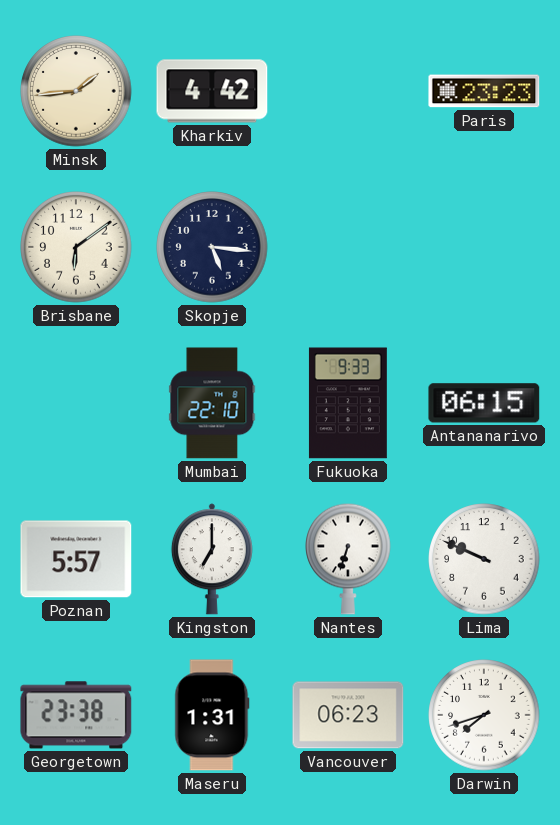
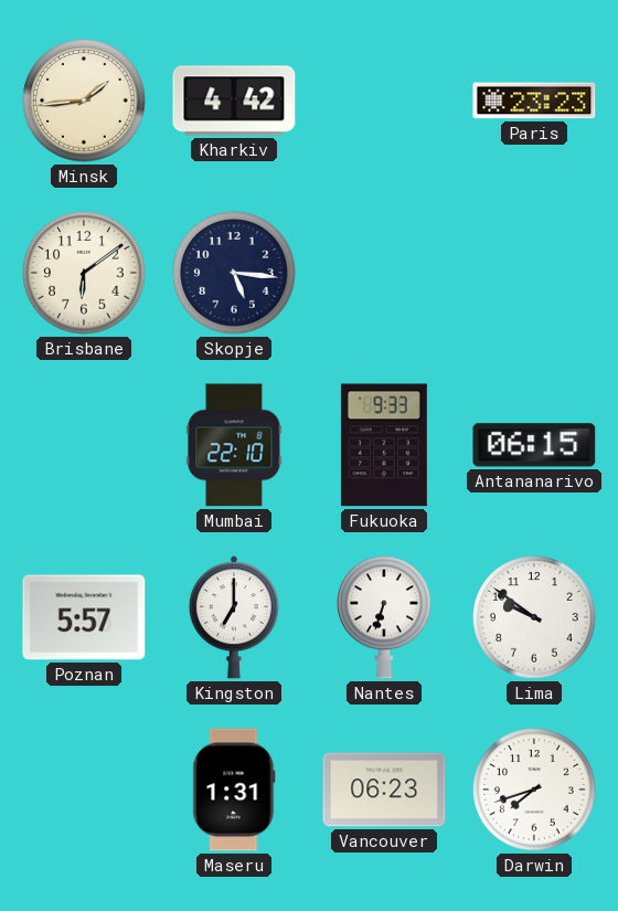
Lima: 9:49 -> 9:51 (534, 617)
Georgetown: 23:38 -> none (76, 715)
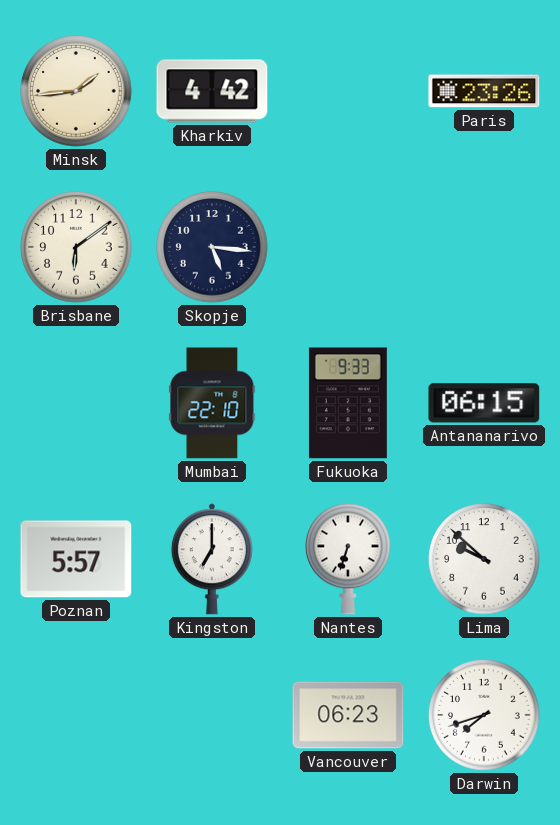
Paris: 23:23 -> 23:26 (484, 91)
Lima: 9:51 -> 9:52 (484, 559)
Maseru: 1:31 -> none (234, 790)
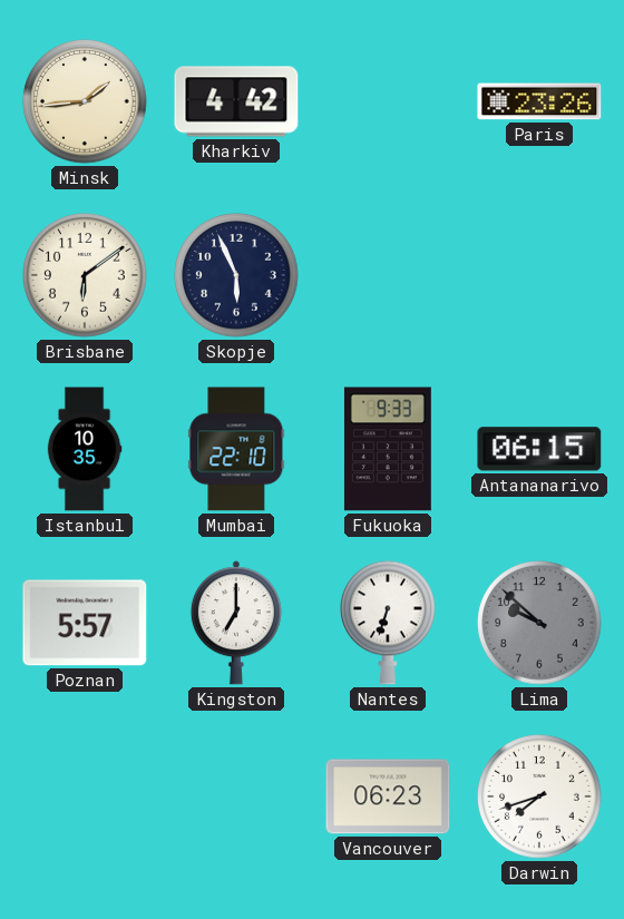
Skopje: 5:16 -> 5:56 (236, 275)
Istanbul: none -> 10:35 (85, 449)
Lima dial: white -> grey (539, 623)
